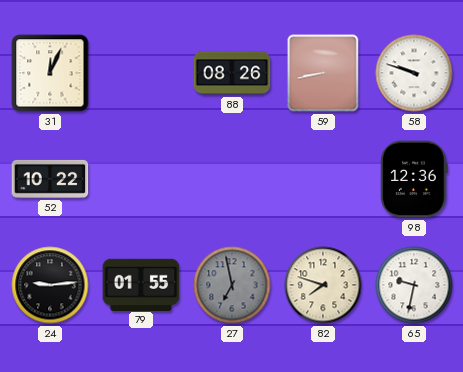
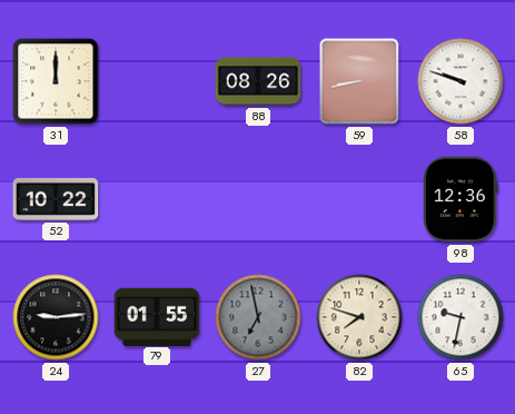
31: 12:04 -> 12:00 (56, 81)
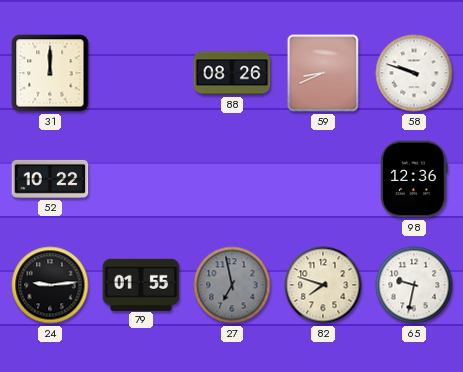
59: 8:43 -> 8:41 (323, 73)
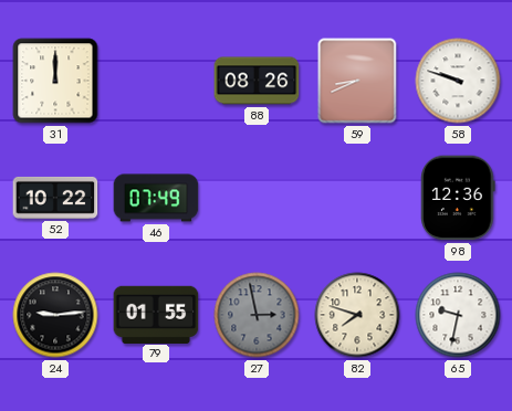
46: none -> 07:49 (156, 198)
27: 6:58 -> 2:58 (257, 315)
